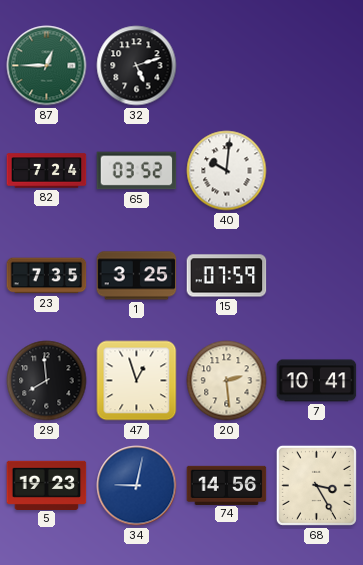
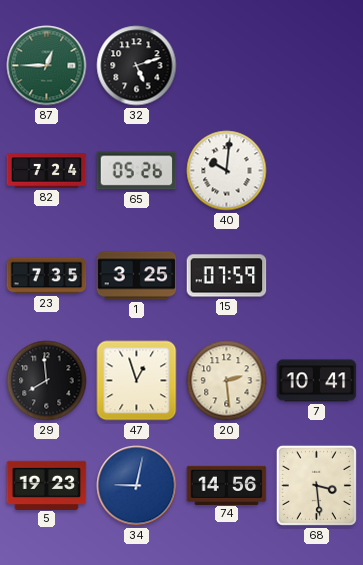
65: 03:52 -> 05:26 (137, 171)
68: 3:25 -> 3:29 (316, 485)
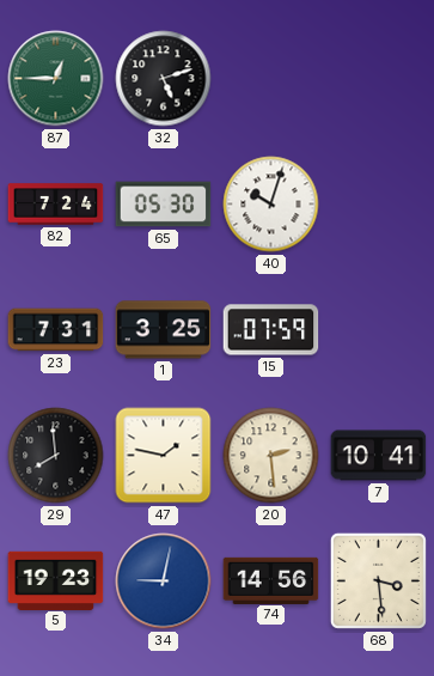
65: 05:26 -> 05:30 (164, 205)
40: 10:01 -> 10:03 (271, 205)
23: 7:35 -> 7:31 (56, 330)
47: 12:57 -> 1:47 (164, 456)
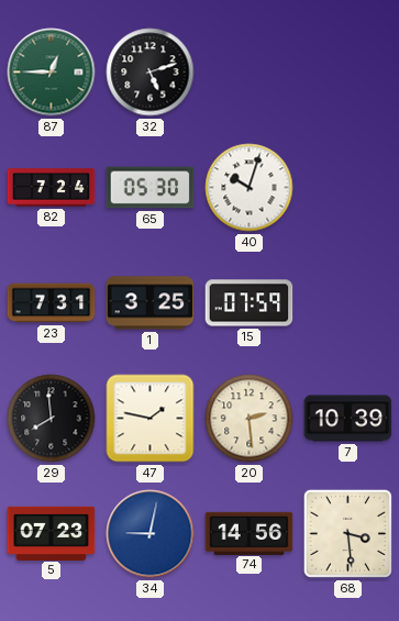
7: 10:41 -> 10:39 (348, 419)
5: 19:23 -> 07:23 (52, 533)
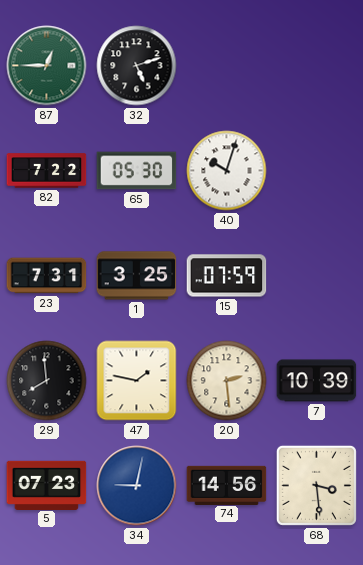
82: 7:24 -> 7:22 (47, 171)
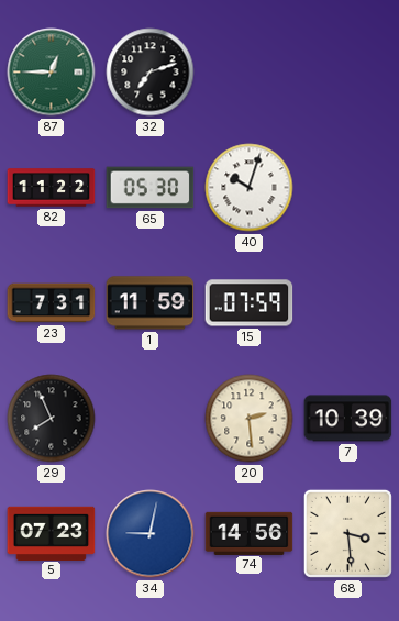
32: 5:12 -> 7:12 (151, 73)
82: 7:22 -> 11:22 (52, 188)
1: 3:25 -> 11:59 (151, 303)
29: 7:59 -> 7:56 (52, 419)
47: 1:47 -> none (137, 381)
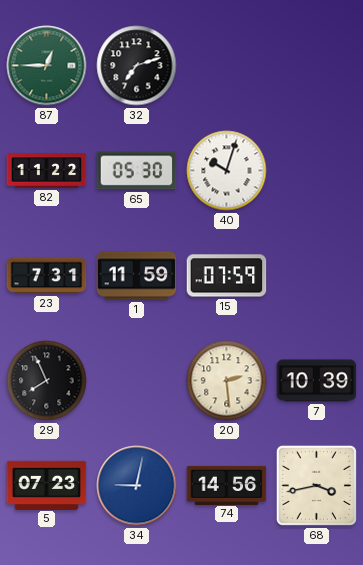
68: 3:29 -> 3:43 (316, 485)
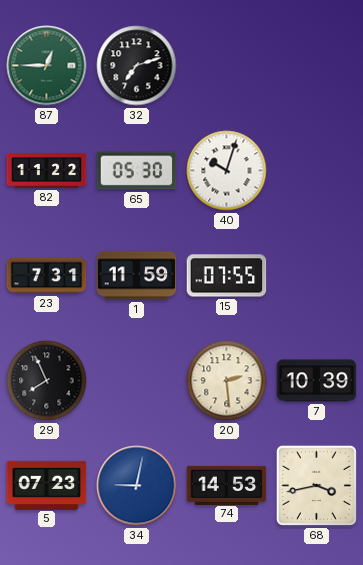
15: 07:59 -> 07:55 (227, 276)
74: 14:56 -> 14:53 (227, 485)
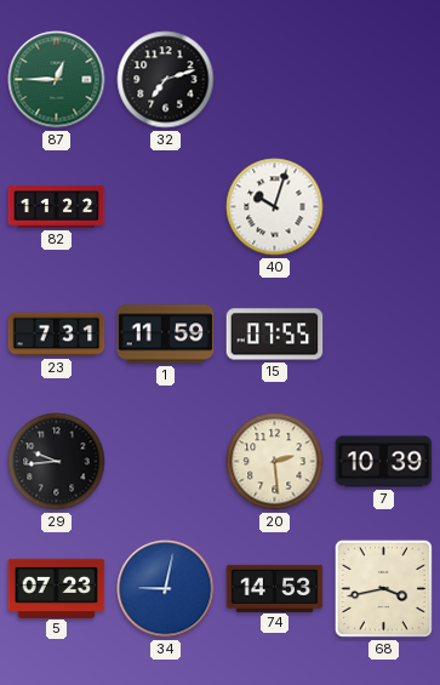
65: 05:30 -> none (137, 171)
29: 7:56 -> 9:44 (57, 462)
